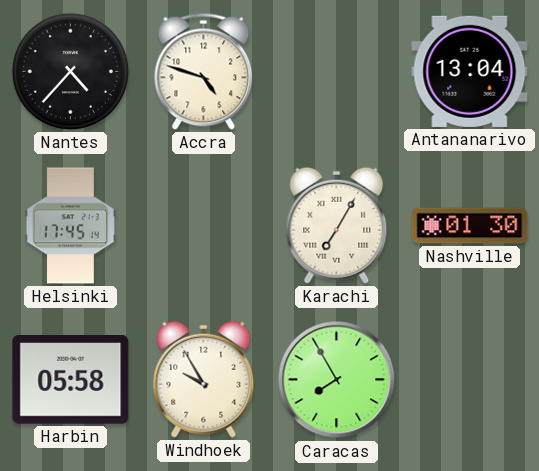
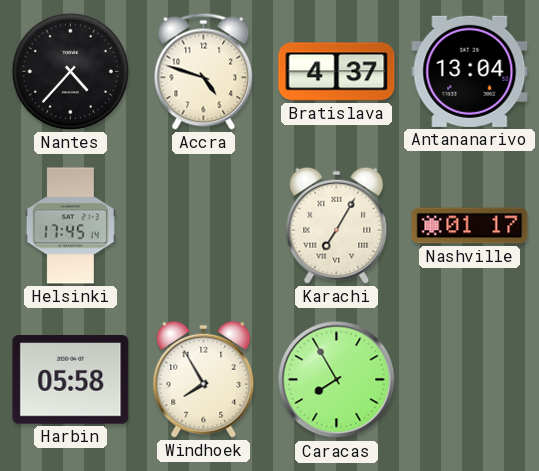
Bratislava: none -> 4:37 (337, 72)
Nashville: 01:30 -> 01:17 (470, 226)
Windhoek: 9:55 -> 7:55 (204, 379)
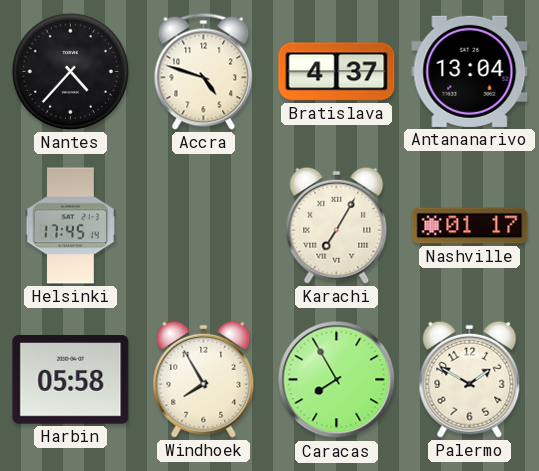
Palermo: none -> 1:50 (470, 379)
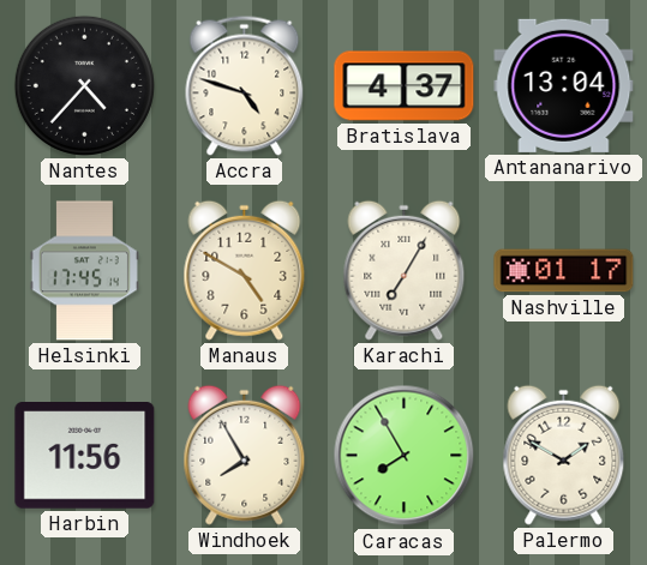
Manaus: none -> 4:50 (245, 270)
Harbin: 05:58 -> 11:56 (85, 456)
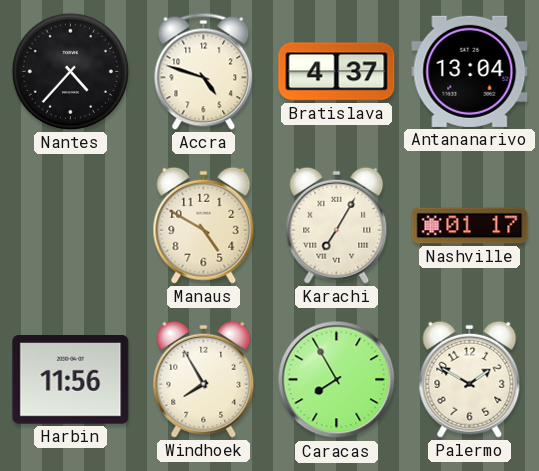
Helsinki: 17:45 -> none (84, 271)
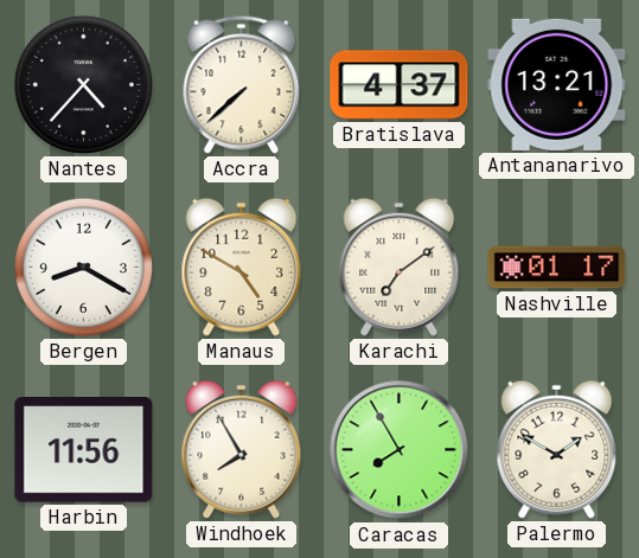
Accra: 4:48 -> 7:38 (242, 84)
Antananarivo: 13:04 -> 13:21 (557, 84)
Bergen: none -> 8:20 (83, 267)
Karachi: 7:05 -> 7:09 (400, 267)
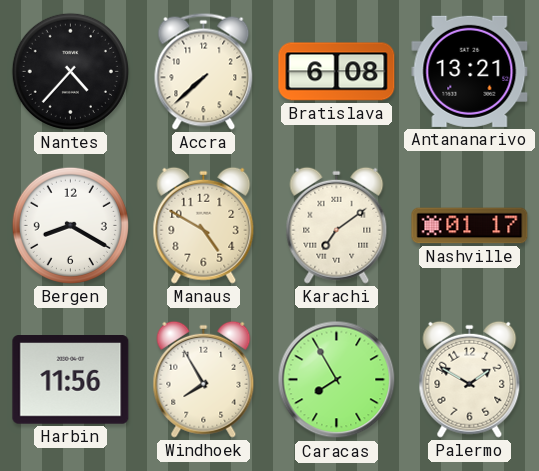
Bratislava: 4:37 -> 6:08 (337, 72)
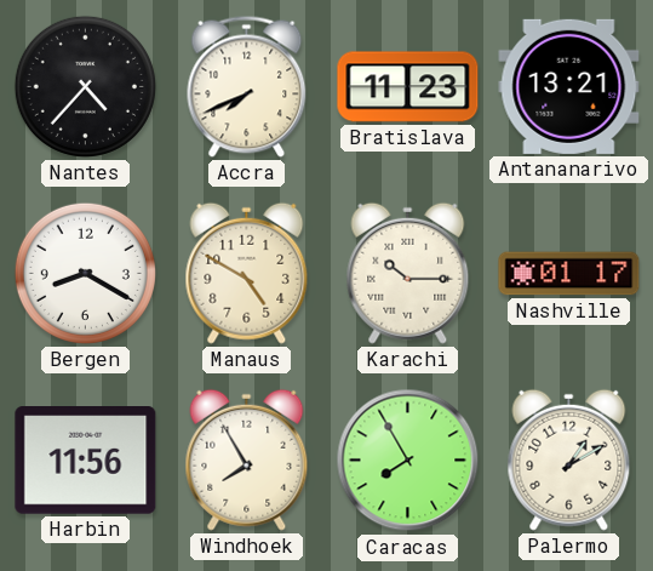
Accra: 7:38 -> 7:41 (247, 86)
Bratislava: 6:08 -> 11:23 (408, 87)
Karachi: 7:09 -> 10:15 (408, 273)
Palermo: 1:50 -> 1:10 (569, 459)
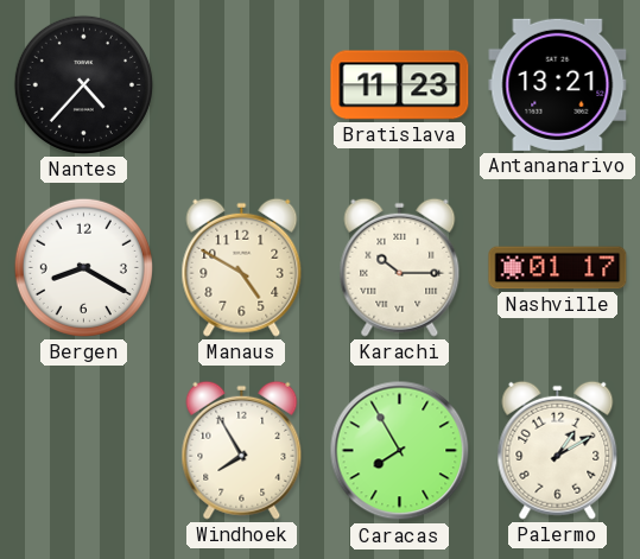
Accra: 7:41 -> none (247, 86)
Harbin: 11:56 -> none (86, 461)
